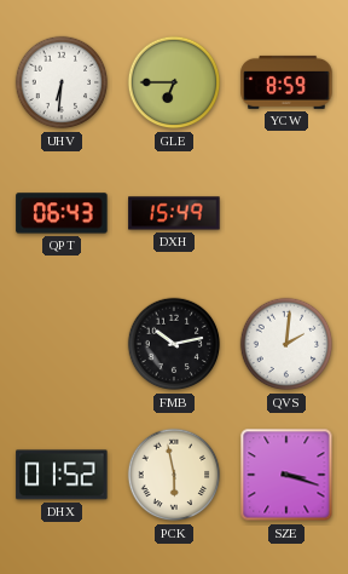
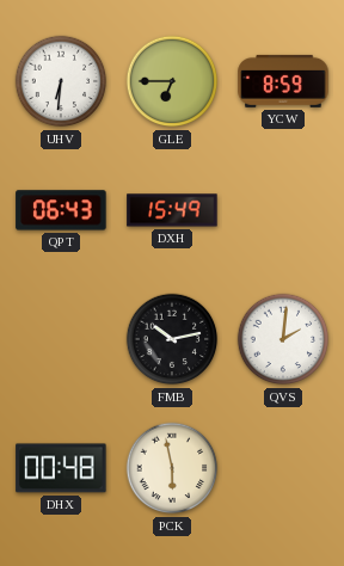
DHX: 01:52 -> 00:48 (61, 468)
SZE: 3:18 -> none (286, 475)
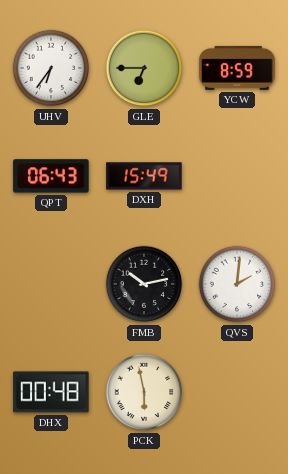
UHV: 6:31 -> 6:36 (51, 68)
